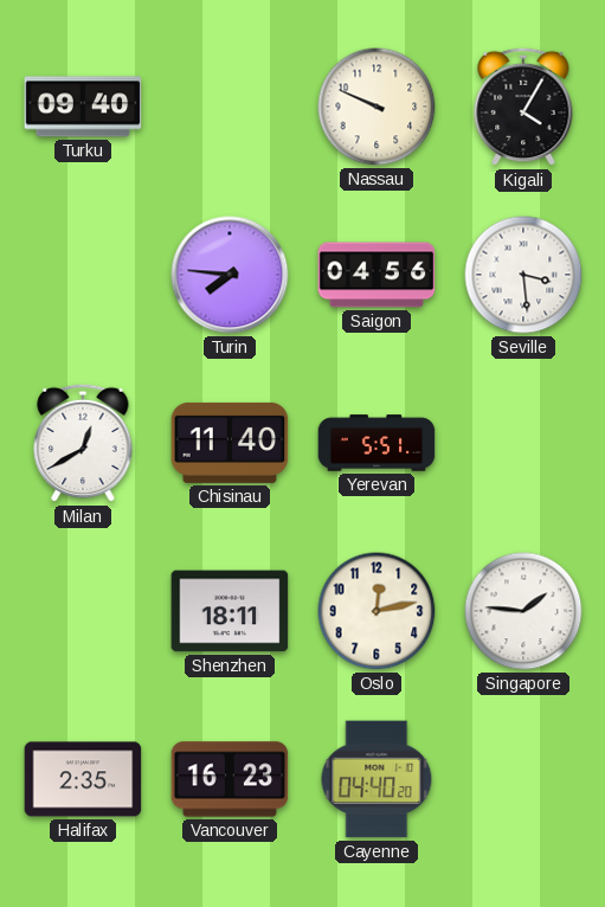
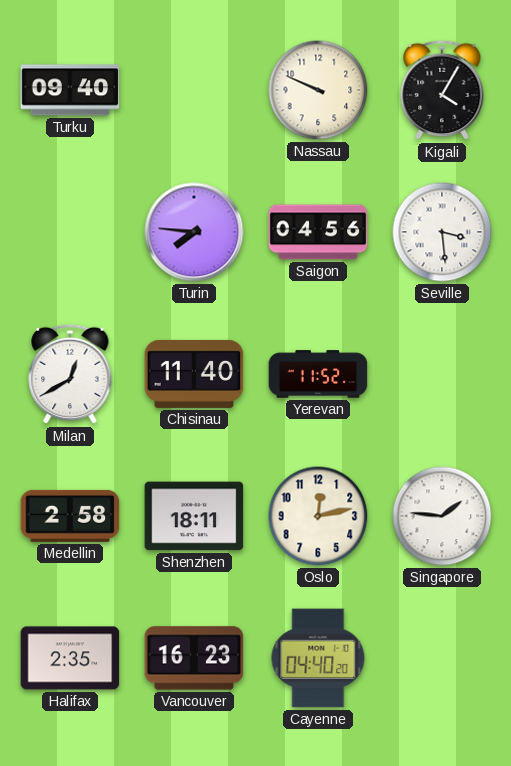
Yerevan: 5:51 -> 11:52 (318, 374)
Medellin: none -> 2:58 (70, 516)
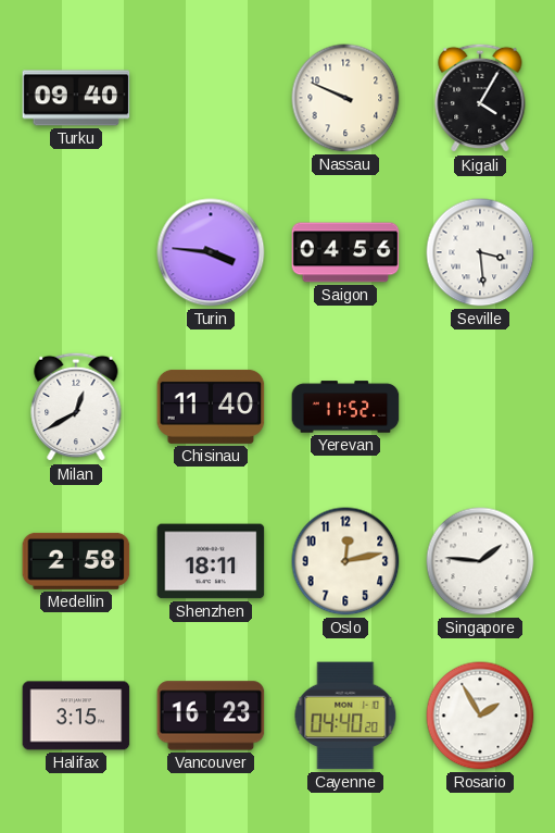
Turin: 7:46 -> 3:46 (211, 252)
Halifax: 2:35 -> 3:15 (76, 716)
Rosario: none -> 1:55 (480, 716)
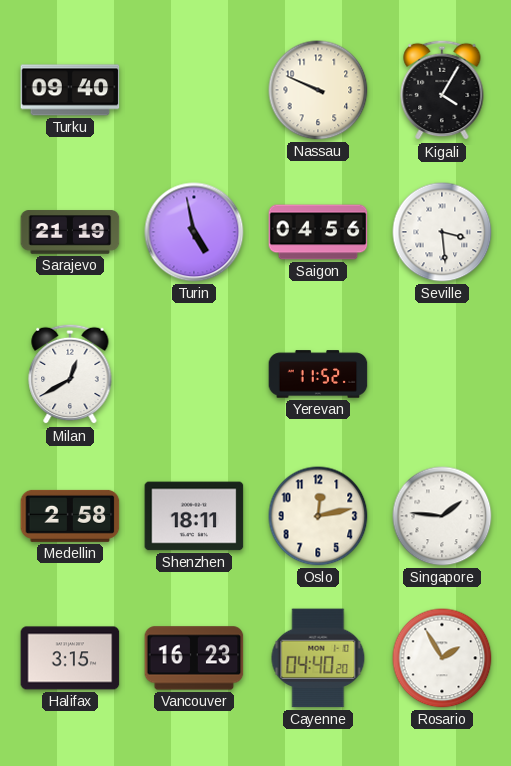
Sarajevo: none -> 21:19 (70, 232)
Turin: 3:46 -> 4:58 (194, 232)
Chisinau: 11:40 -> none (211, 407)
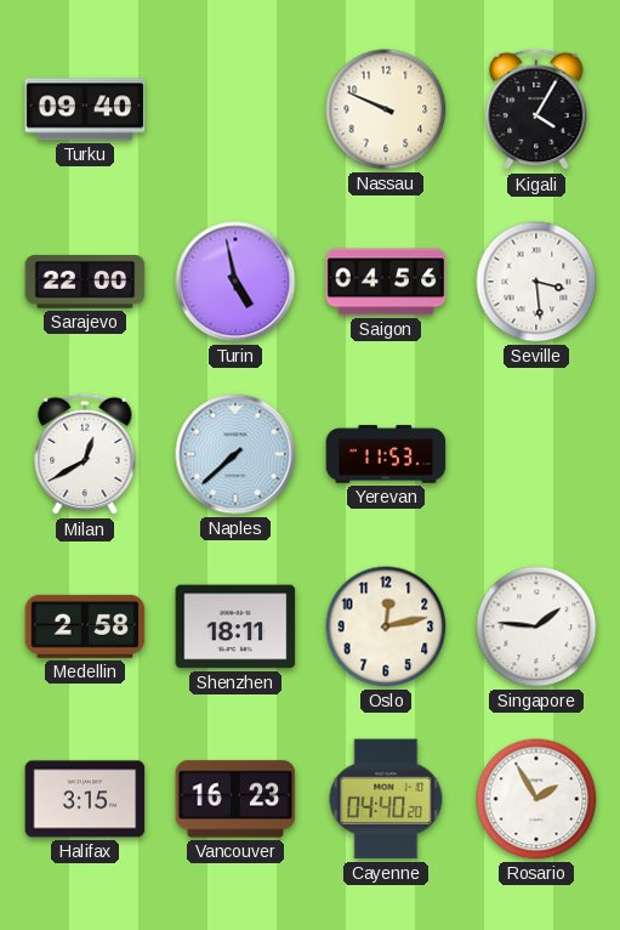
Sarajevo: 21:19 -> 22:00 (85, 282)
Naples: none -> 7:38 (235, 454)
Yerevan: 11:52 -> 11:53 (386, 454)
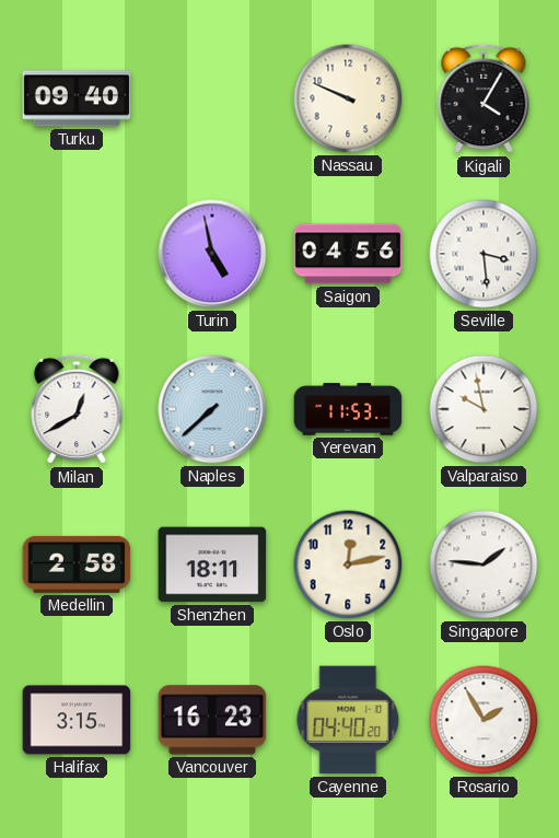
Sarajevo: 22:00 -> none (85, 282)
Valparaiso: none -> 9:58 (484, 409)
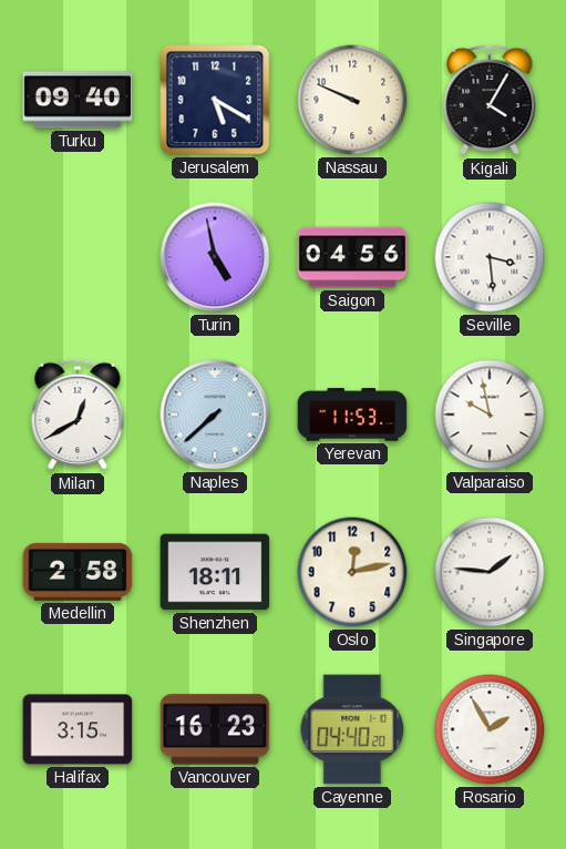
Jerusalem: none -> 5:20 (215, 100)
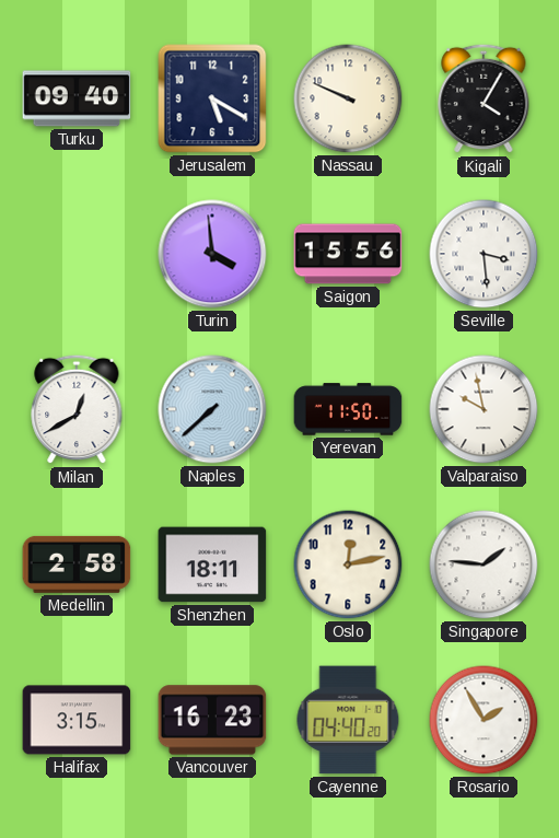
Turin: 4:58 -> 3:59 (212, 254)
Saigon: 04:56 -> 15:56 (348, 254)
Yerevan: 11:53 -> 11:50 (348, 409)
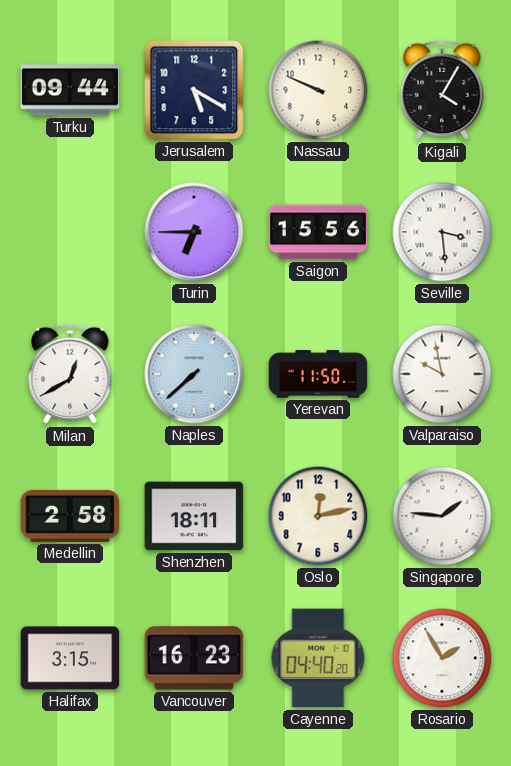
Turku: 09:40 -> 09:44 (70, 90)
Turin: 3:59 -> 6:45 (194, 232)
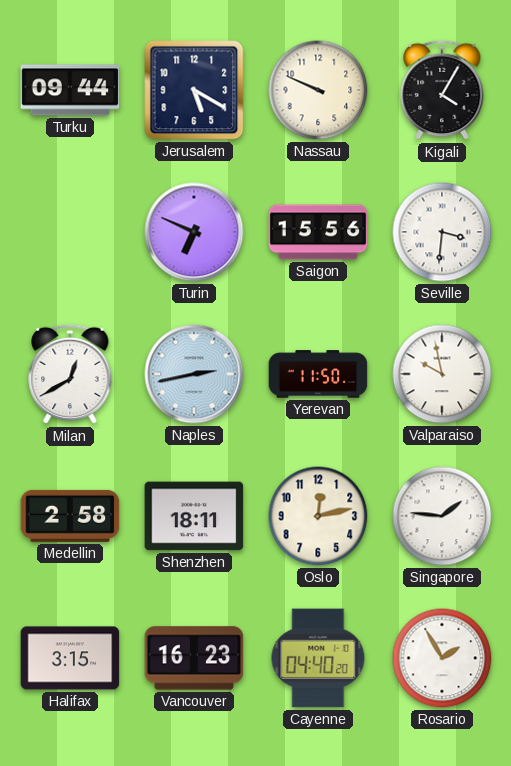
Turin: 6:45 -> 6:49 (194, 232)
Seville: 3:29 -> 3:31 (442, 232)
Naples: 7:38 -> 2:43 (194, 374)
